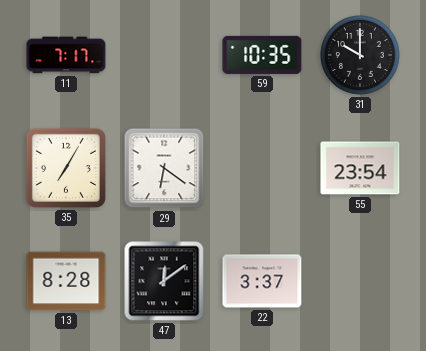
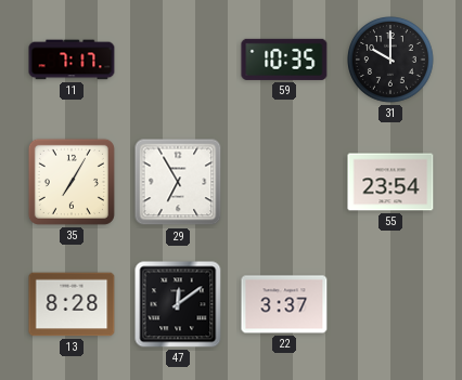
29: 6:21 -> 6:55 (178, 182)
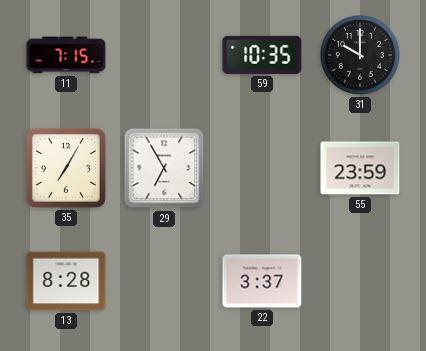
11: 7:17 -> 7:15 (66, 55)
55: 23:54 -> 23:59 (360, 168)
47: 12:09 -> none (178, 304)
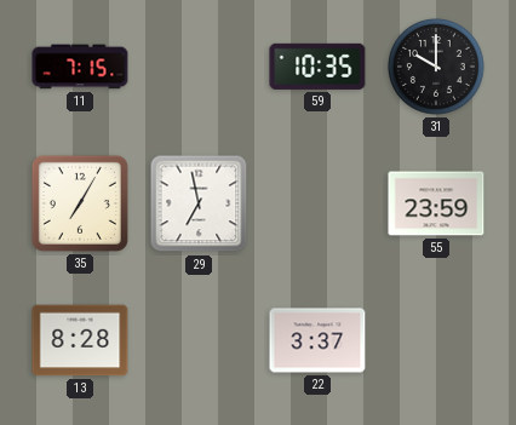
29: 6:55 -> 6:58 (199, 203)
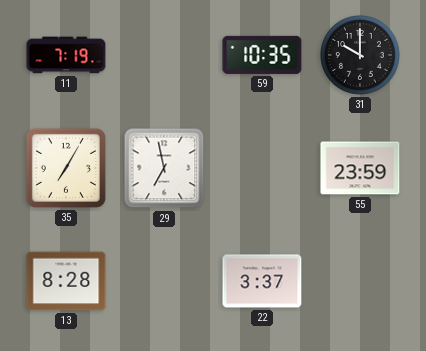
11: 7:15 -> 7:19 (66, 55)
